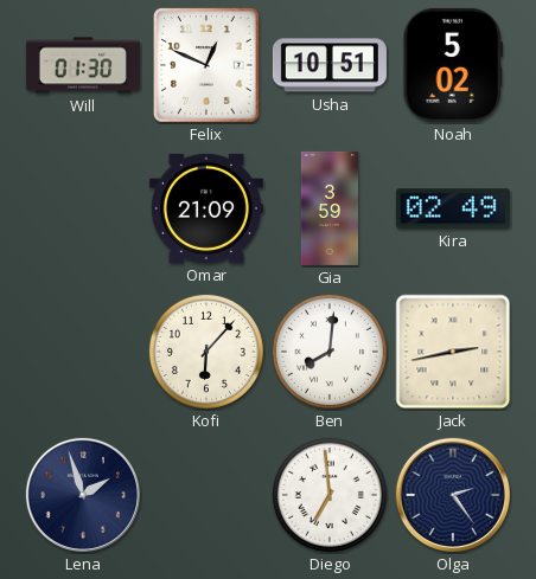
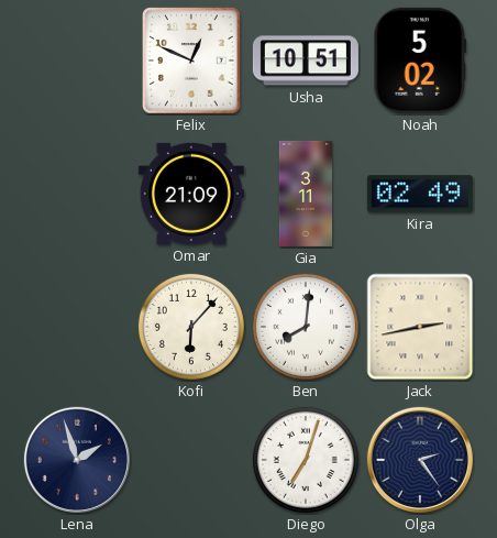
Will: 01:30 -> none (83, 65)
Gia: 3:59 -> 3:11 (306, 194)
Diego: 6:59 -> 7:03 (306, 460)
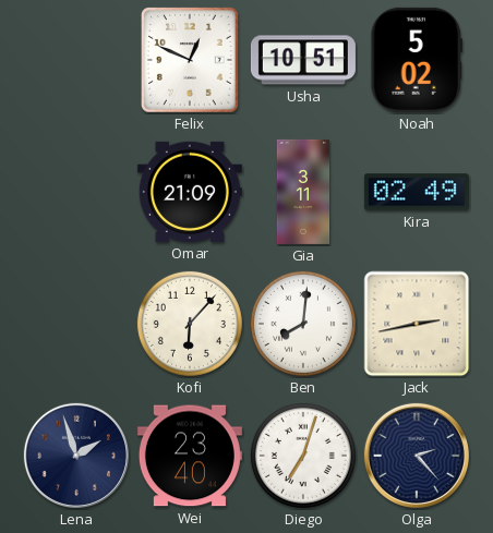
Wei: none -> 23:40 (190, 456)
Olga: 2:24 -> 2:23 (417, 456)
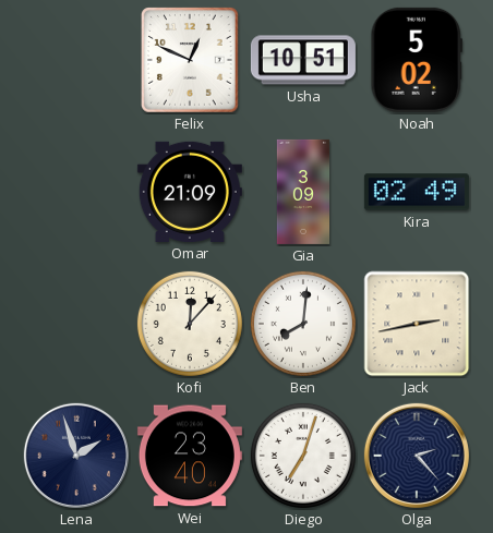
Gia: 3:11 -> 3:09 (303, 192)
Kofi: 6:07 -> 12:07 (190, 324)
